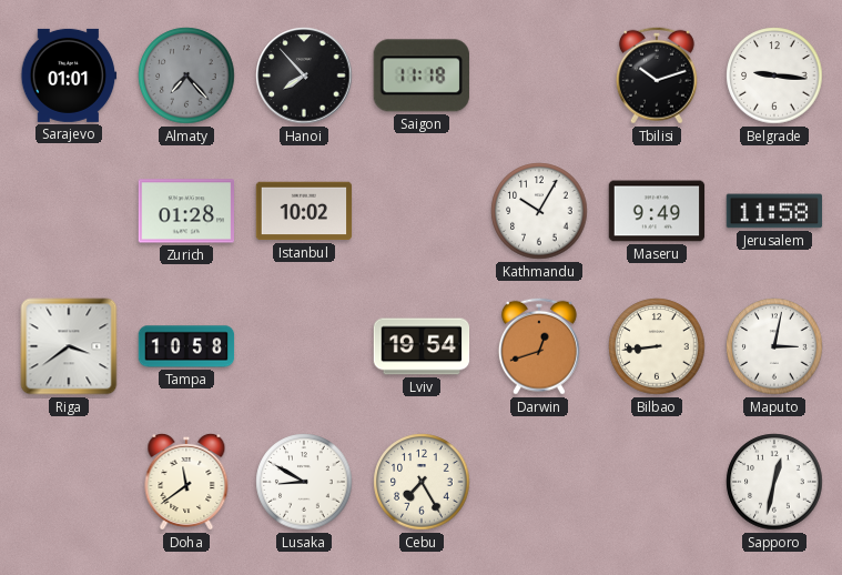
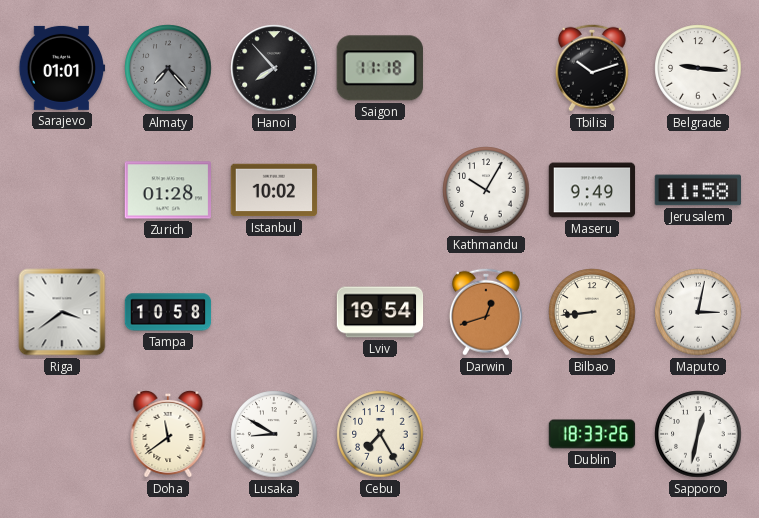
Dublin: none -> 18:33 (592, 434)
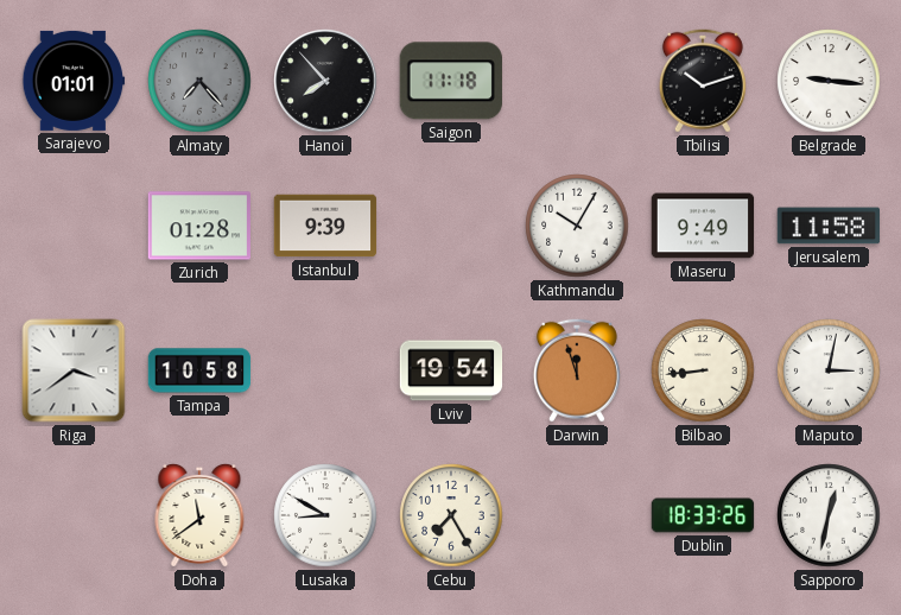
Istanbul: 10:02 -> 9:39 (325, 226)
Darwin: 12:42 -> 11:57 (577, 370)
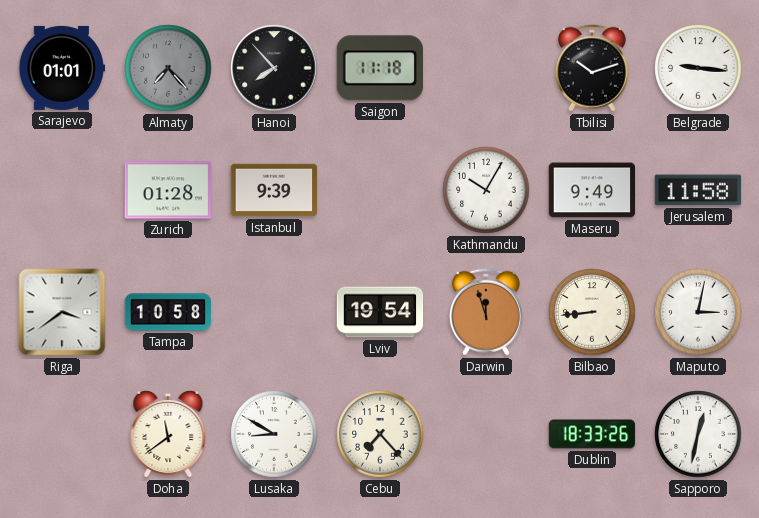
Cebu: 7:25 -> 7:23 (380, 434)
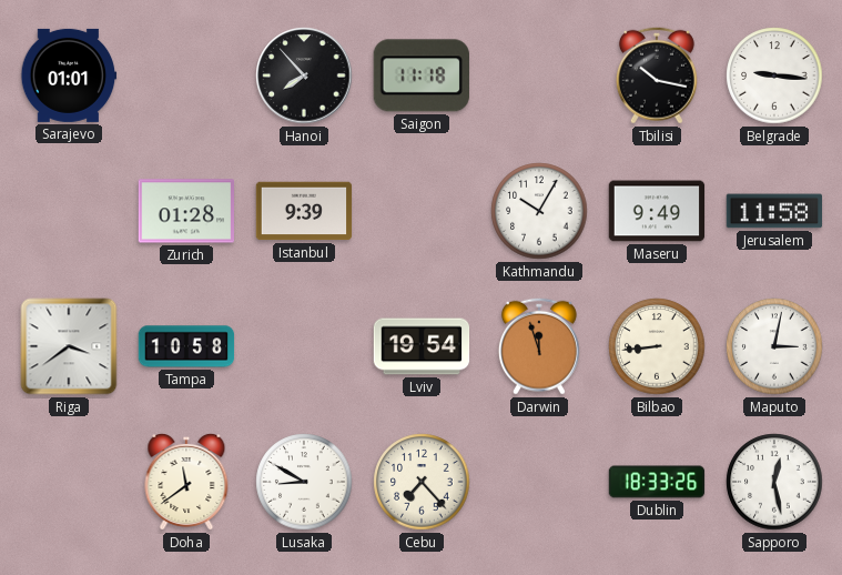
Almaty: 7:23 -> none (168, 68)
Tbilisi: 10:12 -> 10:17 (657, 75)
Sapporo: 12:32 -> 12:28 (774, 482)
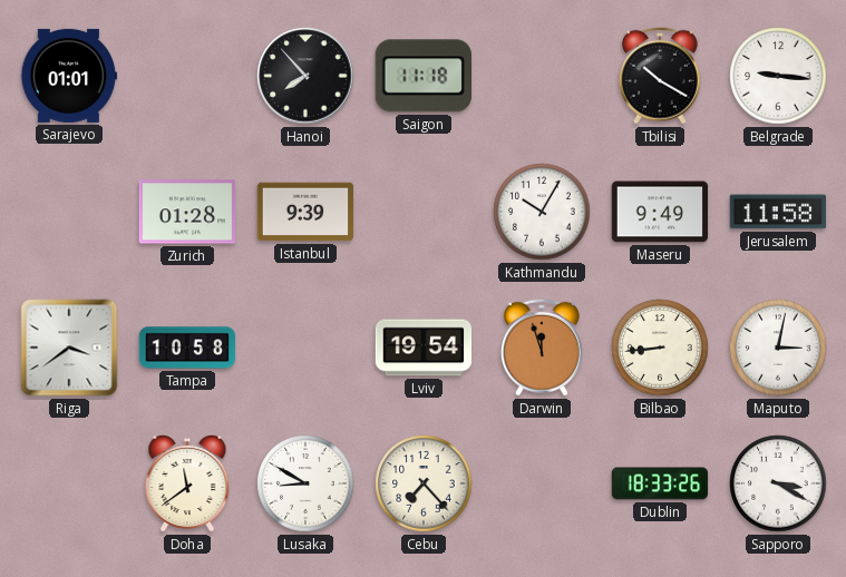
Tbilisi: 10:17 -> 10:20 (660, 76)
Sapporo: 12:28 -> 3:20 (778, 483)
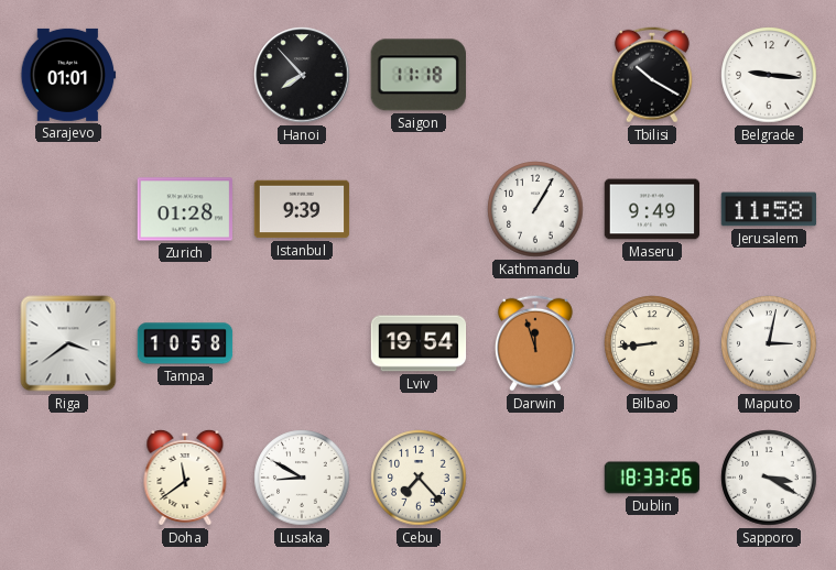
Kathmandu: 10:05 -> 1:05 (535, 209)
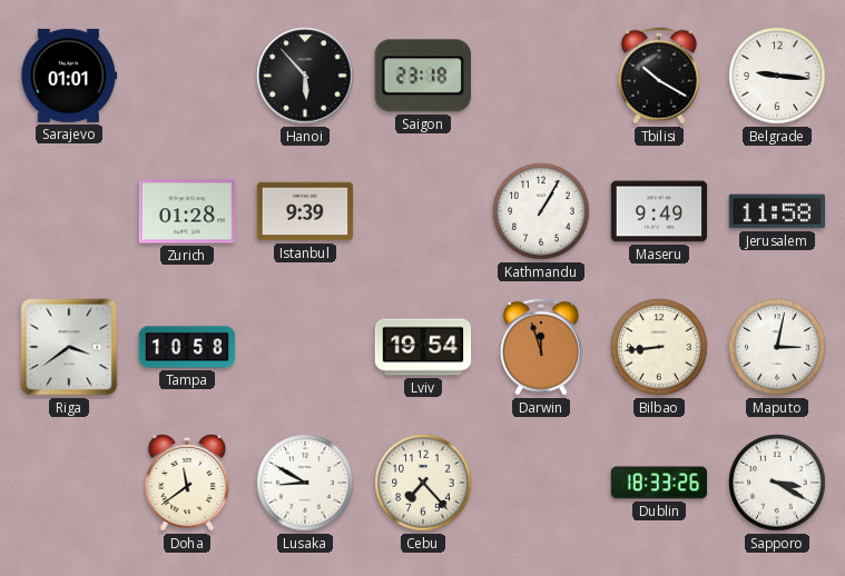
Hanoi: 7:53 -> 5:53 (305, 76)
Saigon: 11:18 -> 23:18 (423, 76)
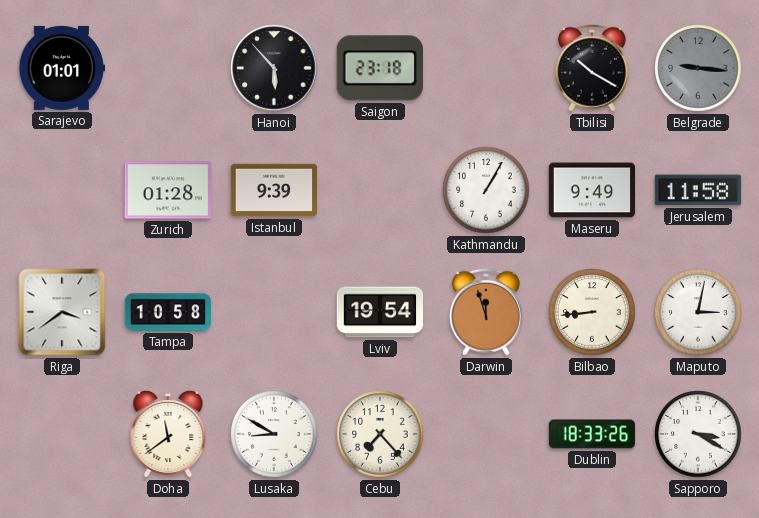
Belgrade dial: white -> grey (698, 68)
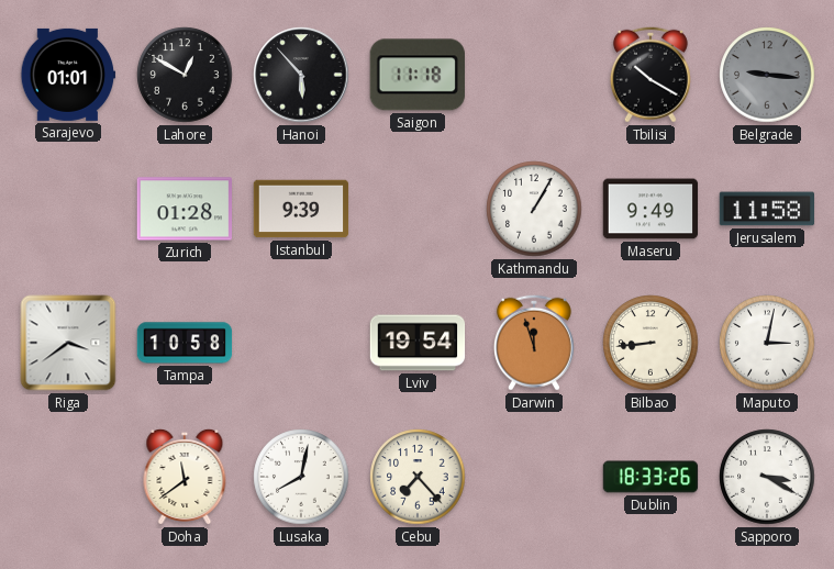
Lahore: none -> 12:50 (185, 75)
Saigon: 23:18 -> 11:18 (418, 75)
Lusaka: 8:50 -> 8:02 (301, 477)
